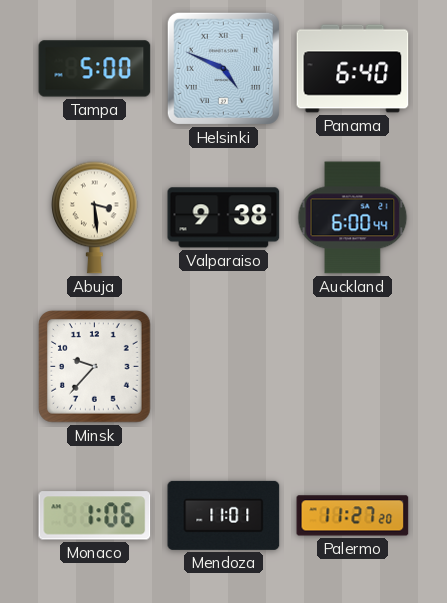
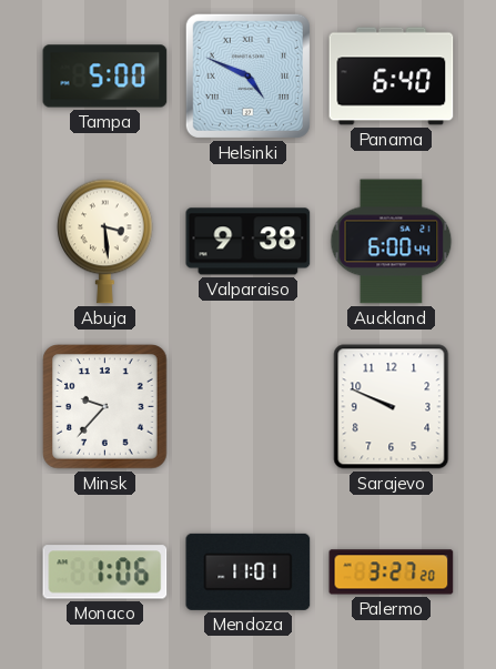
Sarajevo: none -> 9:49 (392, 407)
Palermo: 11:27 -> 3:27 (392, 572)
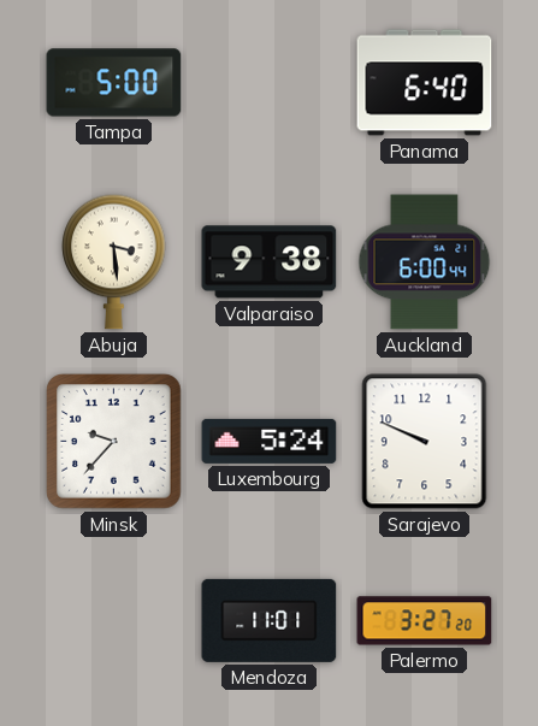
Helsinki: 4:49 -> none (247, 75)
Luxembourg: none -> 5:24 (270, 441)
Monaco: 1:06 -> none (105, 572)
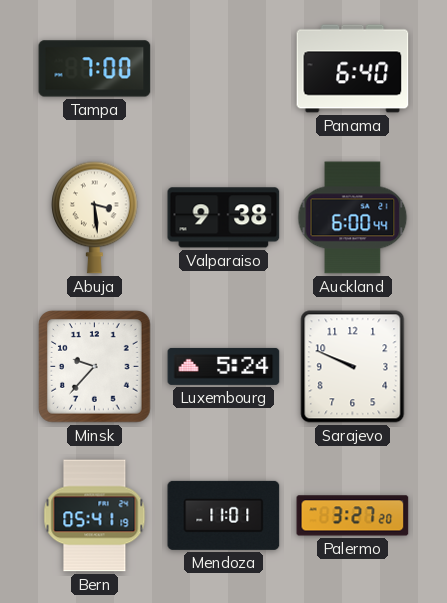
Tampa: 5:00 -> 7:00 (95, 69)
Bern: none -> 05:41 (95, 516)
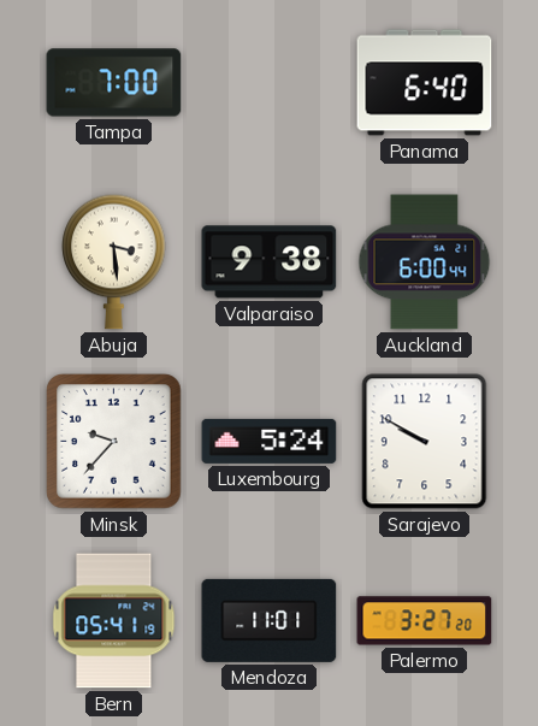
Sarajevo: 9:49 -> 9:50 (425, 442)
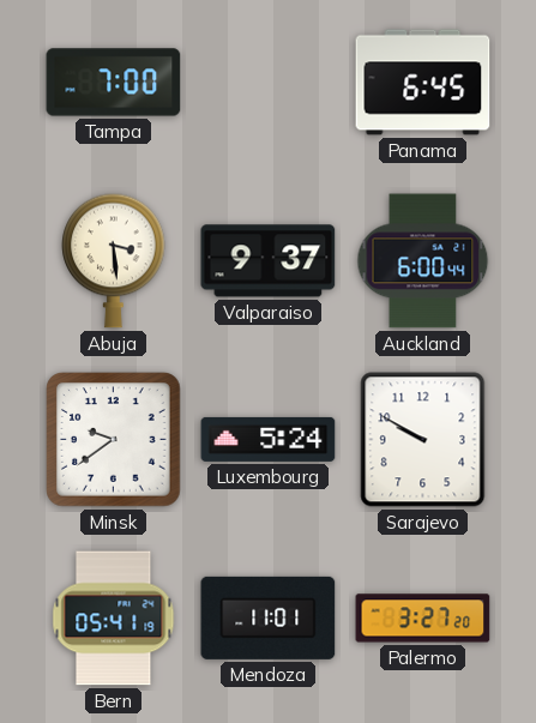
Panama: 6:40 -> 6:45 (423, 83)
Valparaiso: 9:38 -> 9:37 (269, 261)
Minsk: 9:37 -> 9:39 (114, 440)
